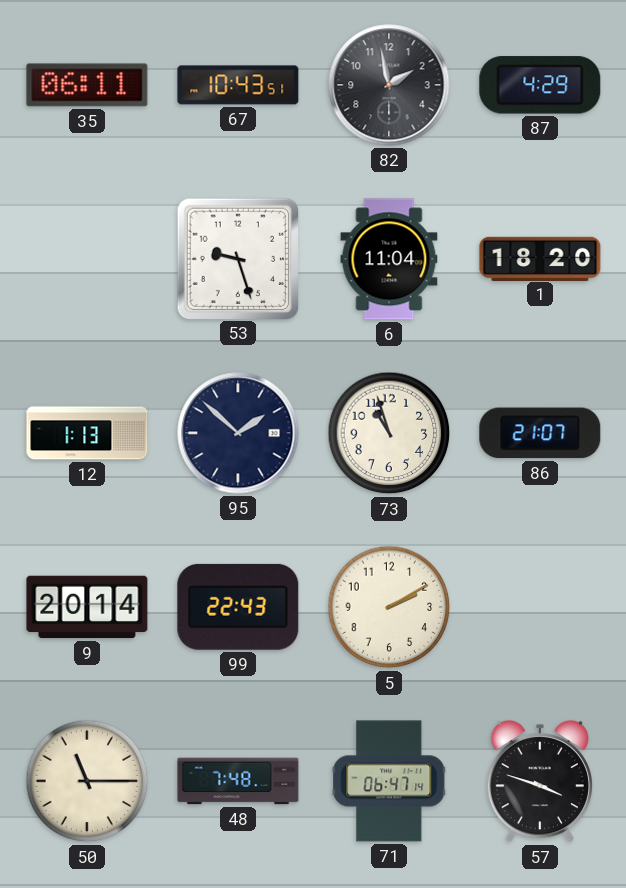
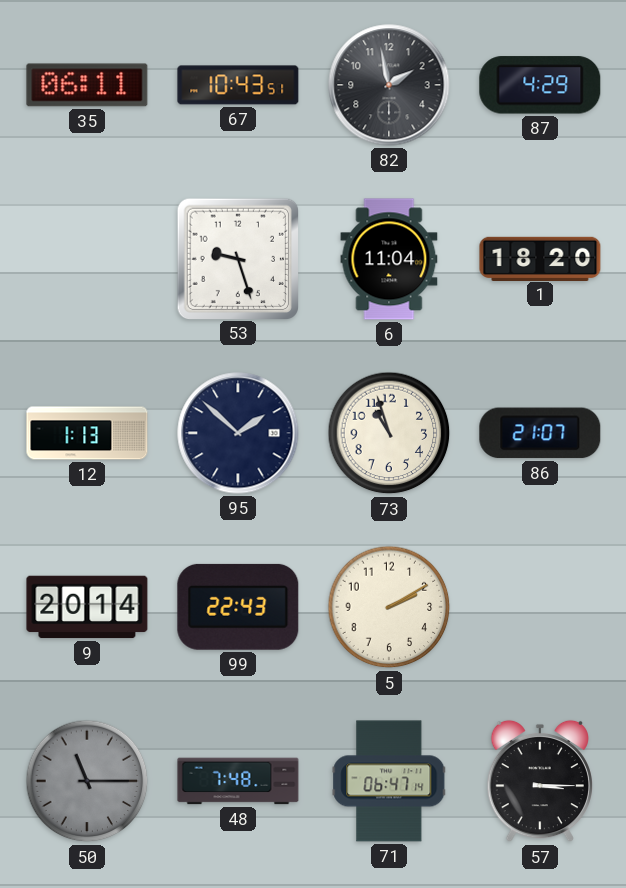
50 dial: cream -> grey (87, 781)
57: 3:48 -> 3:15 (540, 781)
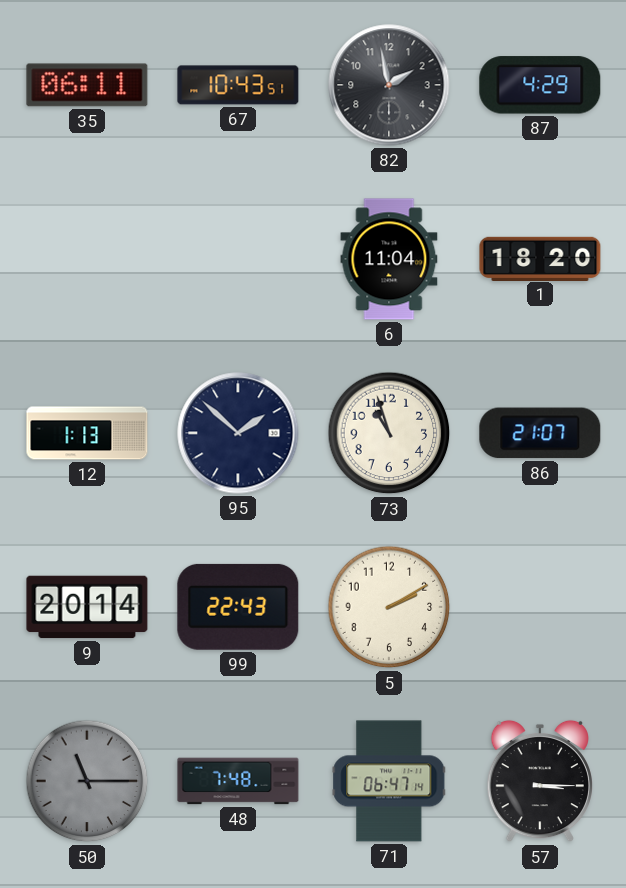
53: 9:27 -> none (237, 258)
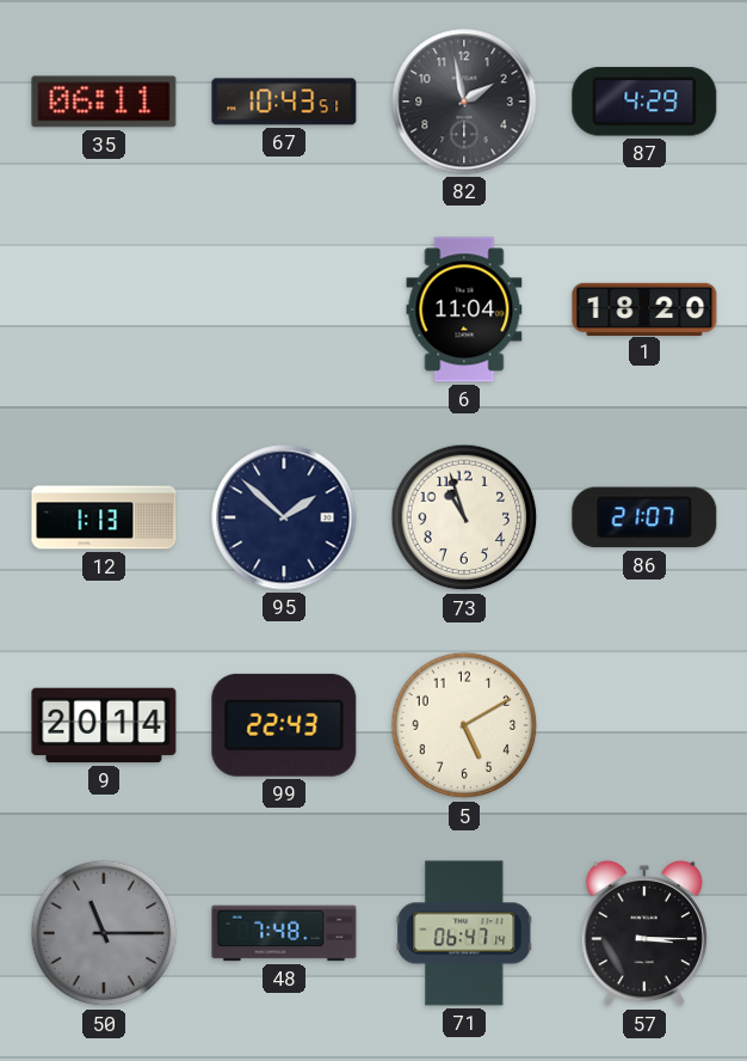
5: 2:10 -> 5:10 (464, 725)
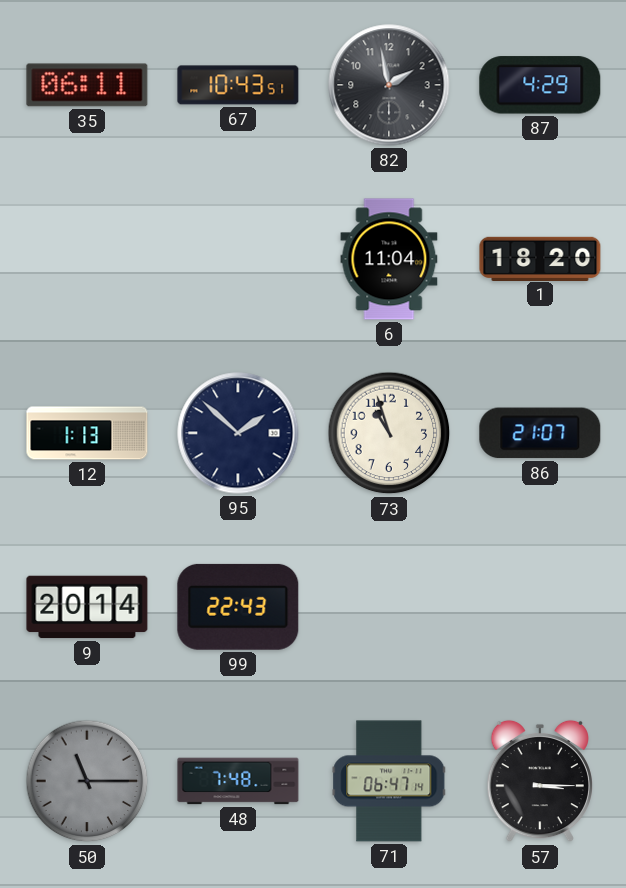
5: 5:10 -> none (464, 725)
